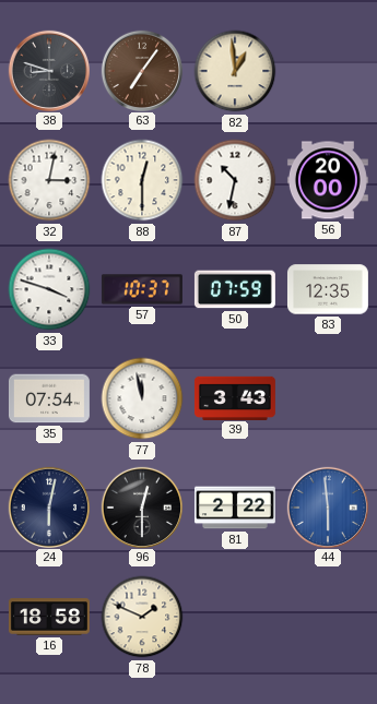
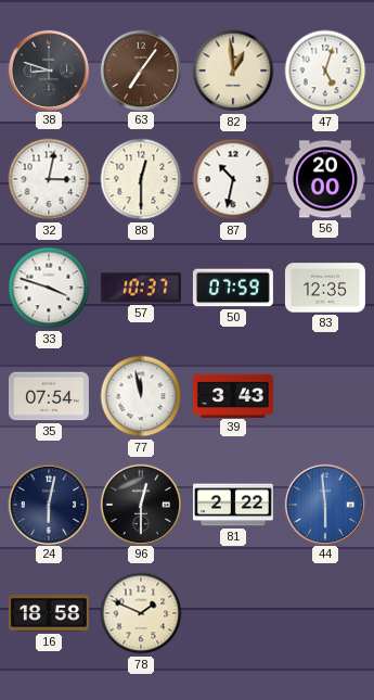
47: none -> 5:03 (325, 71)
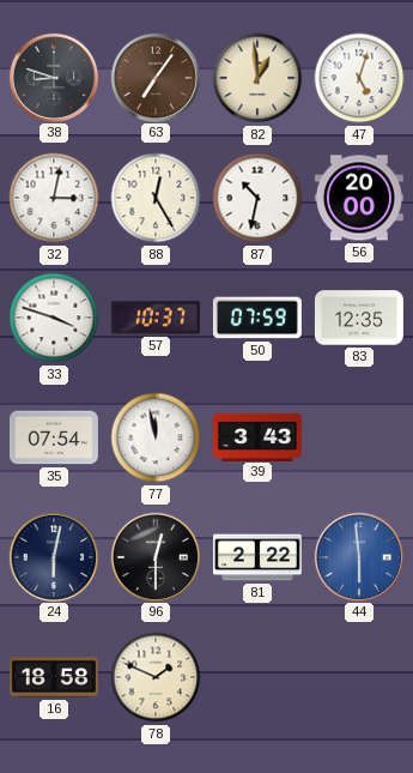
88: 12:30 -> 12:25 (156, 198)
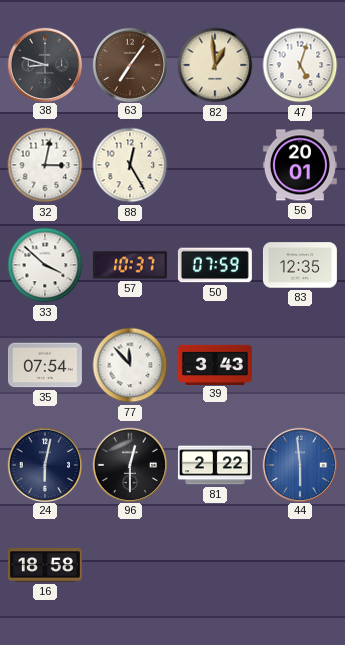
87: 10:32 -> none (257, 198)
56: 20:00 -> 20:01 (300, 165)
33: 3:48 -> 3:52 (45, 265)
77: 11:58 -> 11:53 (130, 365)
78: 1:49 -> none (156, 677)
